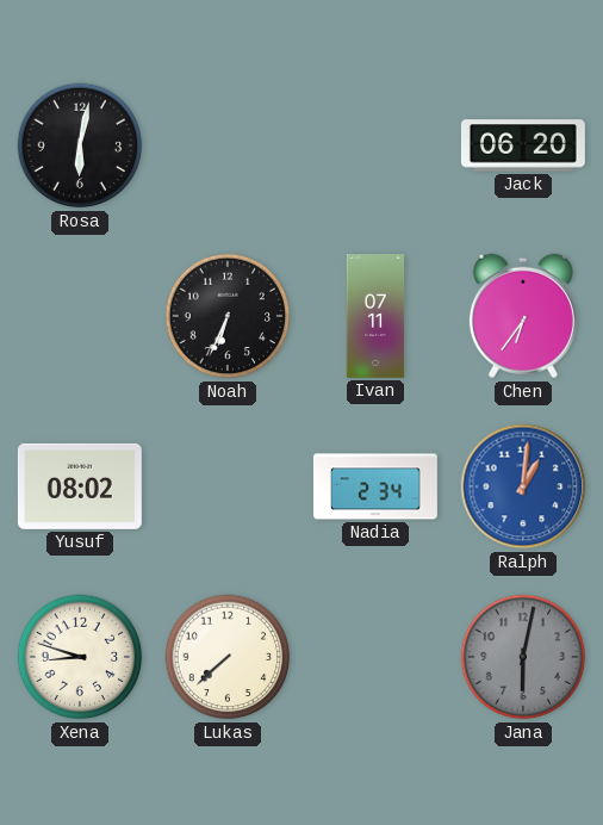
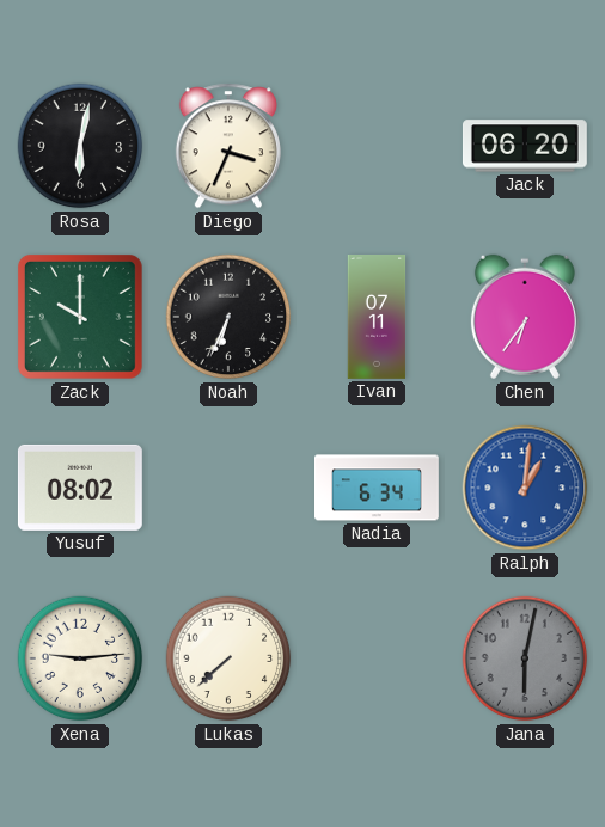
Diego: none -> 3:34 (228, 146)
Zack: none -> 10:00 (80, 317)
Nadia: 2:34 -> 6:34 (378, 488)
Xena: 8:48 -> 9:14 (80, 658)
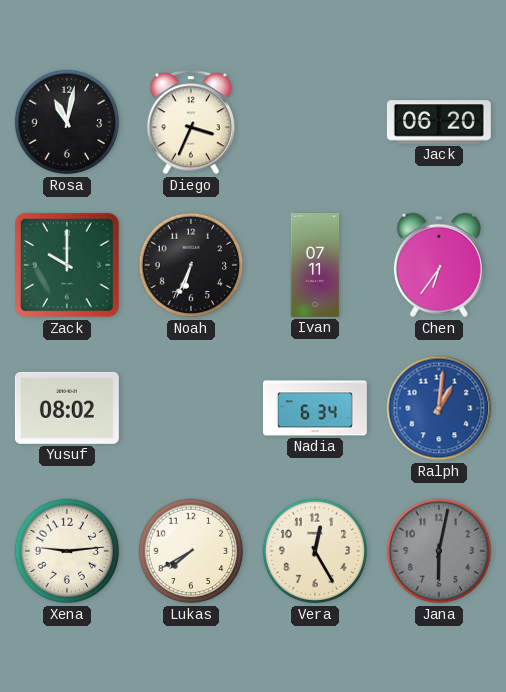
Rosa: 6:02 -> 11:02 (67, 122)
Lukas: 7:38 -> 7:40 (191, 551)
Vera: none -> 12:25 (315, 551)
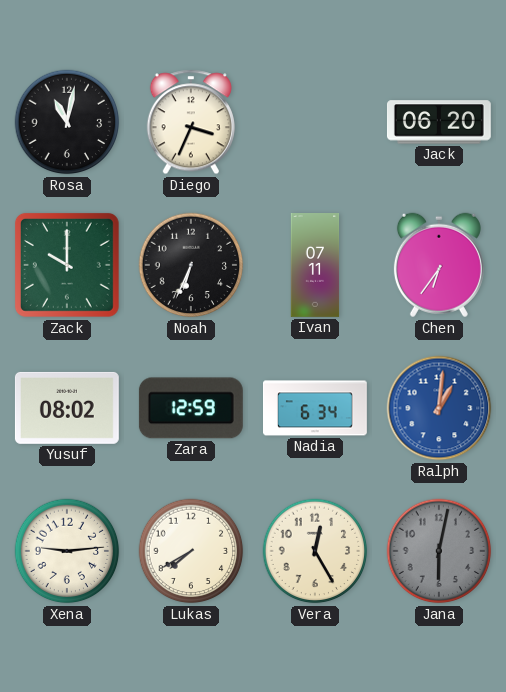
Zara: none -> 12:59 (191, 408)
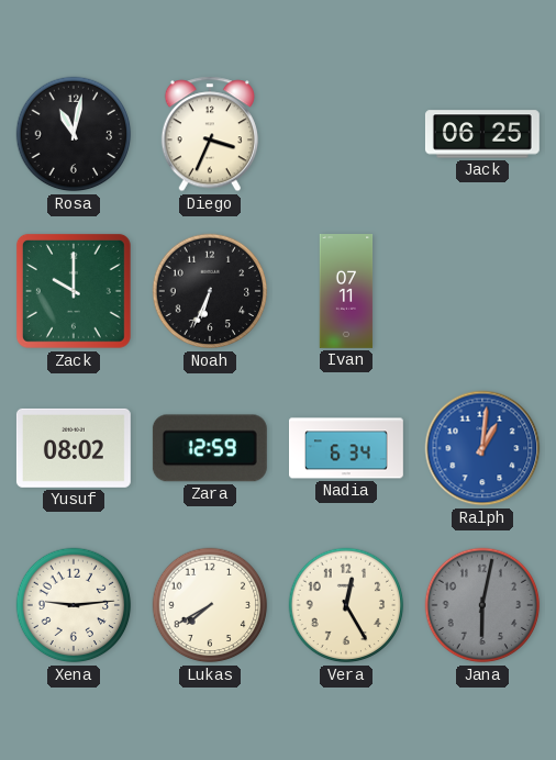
Jack: 06:20 -> 06:25 (482, 134)
Chen: 6:36 -> none (439, 265)
